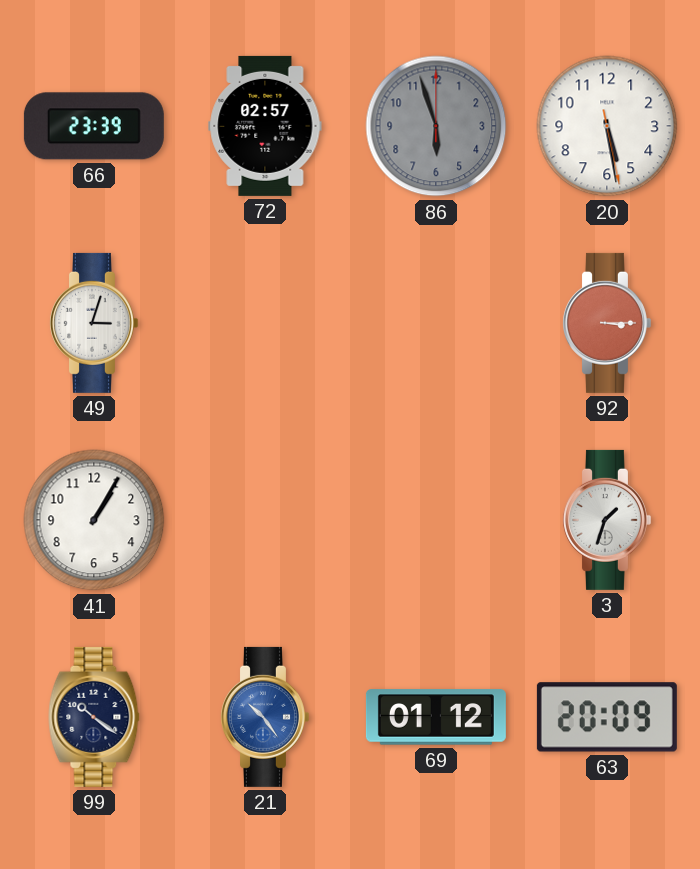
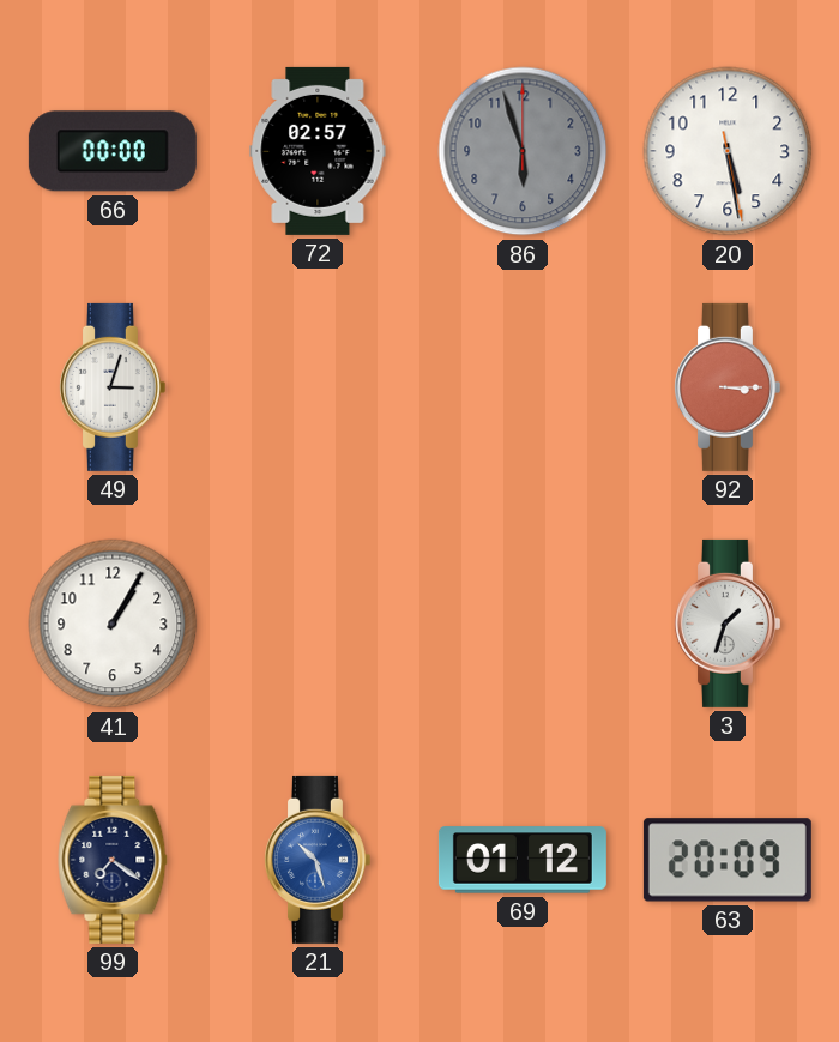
66: 23:39 -> 00:00 (113, 151)
99: 10:21 -> 7:21 (113, 860)
21: 10:24 -> 10:27 (316, 860)
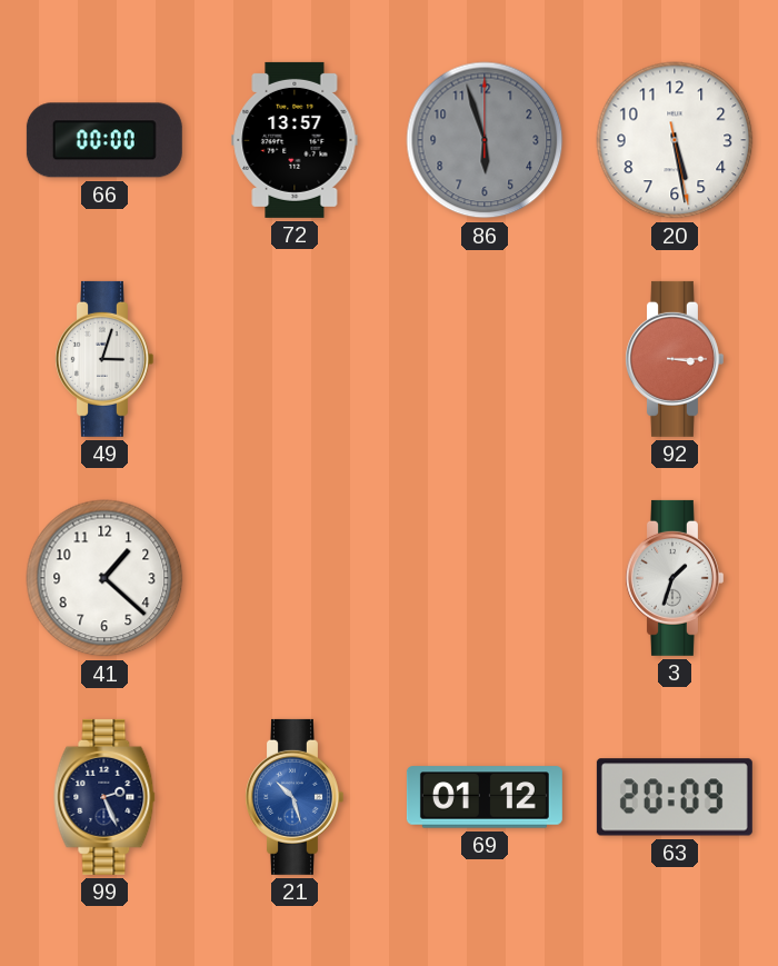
72: 02:57 -> 13:57 (295, 140)
41: 1:05 -> 1:22 (104, 578)
99: 7:21 -> 2:26 (104, 797)
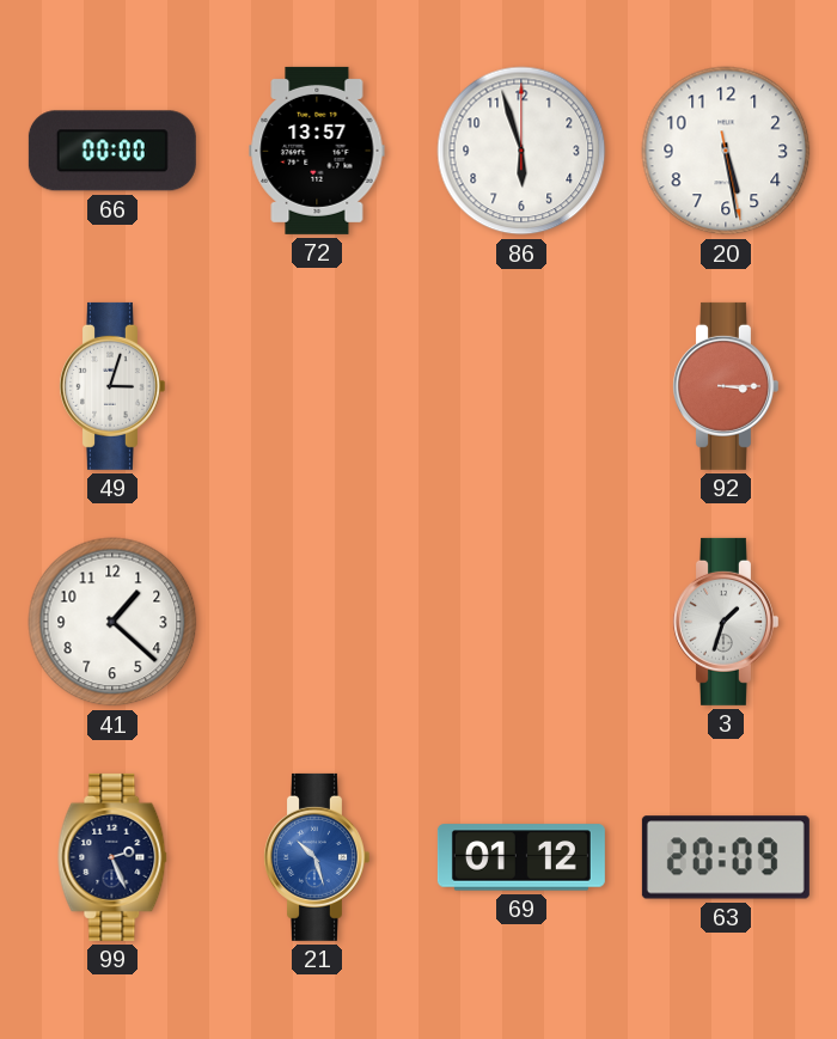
86 dial: grey -> white (521, 151)
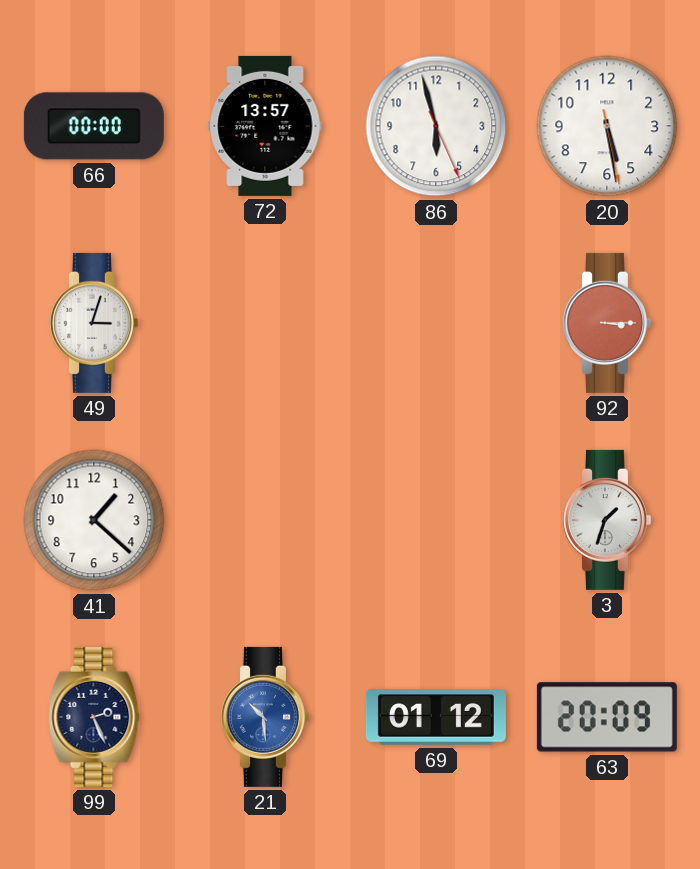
86: 5:57:00 -> 5:57:26 (436, 126)
21: 10:27 -> 10:29 (264, 717)
